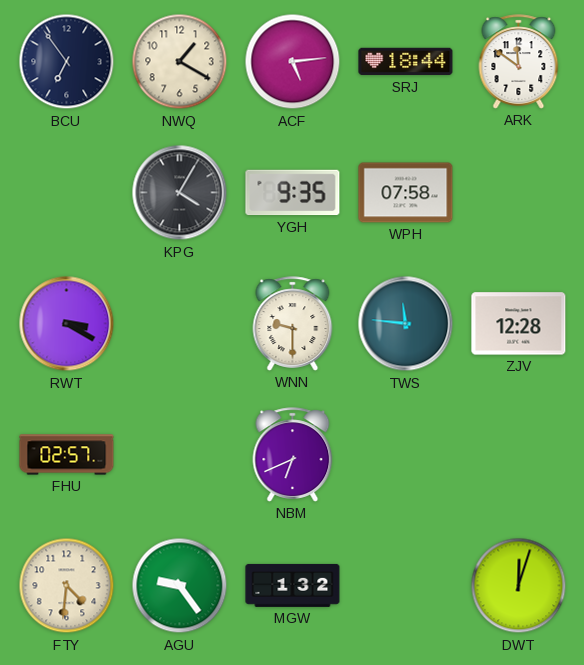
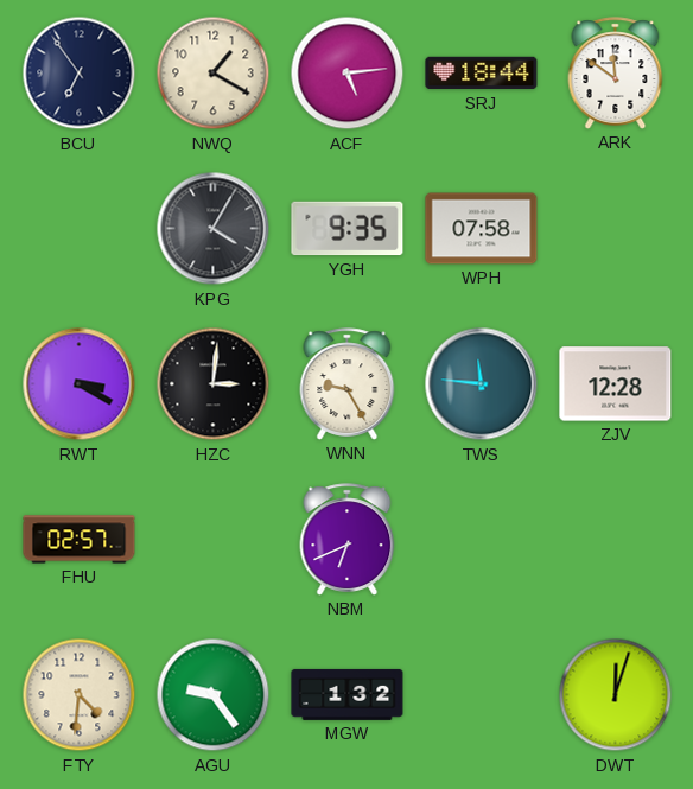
HZC: none -> 3:01 (214, 384)
WNN: 9:30 -> 9:25 (348, 384)
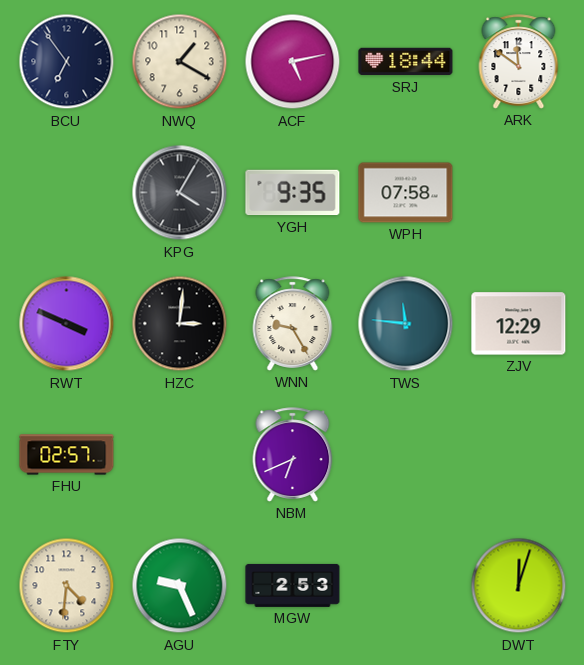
ACF: 5:14 -> 5:13 (293, 62)
RWT: 3:20 -> 3:49 (67, 324)
ZJV: 12:28 -> 12:29 (519, 324)
AGU: 9:24 -> 9:26 (180, 586)
MGW: 1:32 -> 2:53 (293, 585)
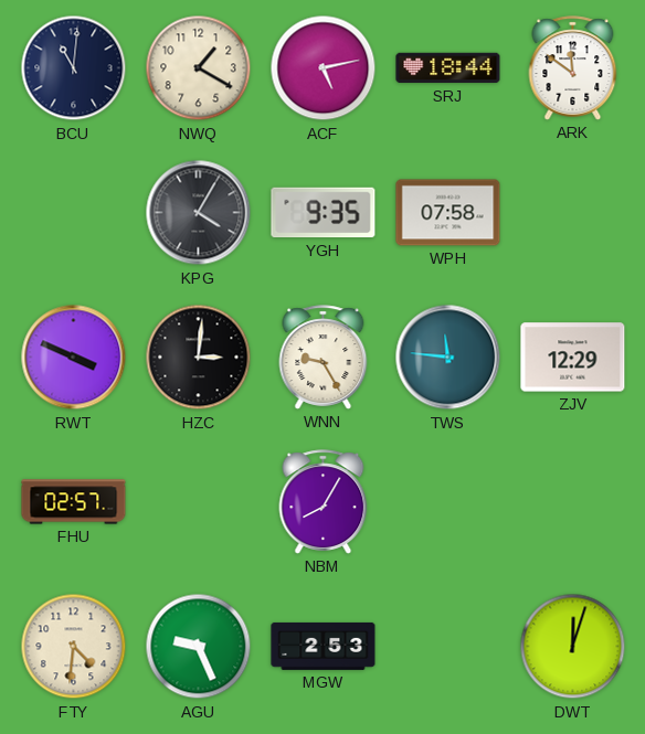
BCU: 6:54 -> 11:01 (74, 68)
NBM: 6:41 -> 8:05 (324, 502)
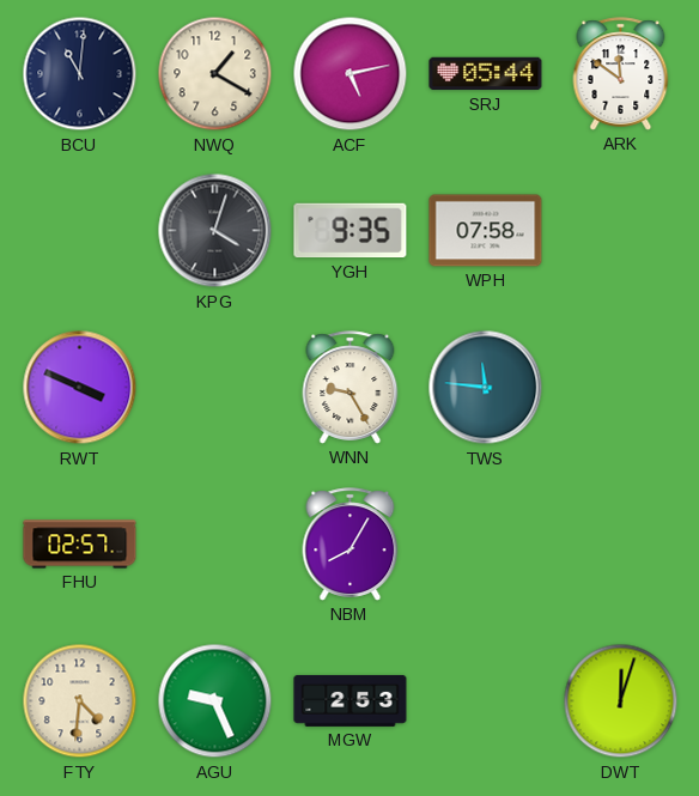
SRJ: 18:44 -> 05:44 (486, 74)
KPG: 4:05 -> 4:03 (215, 231)
HZC: 3:01 -> none (199, 358)
ZJV: 12:29 -> none (573, 358)
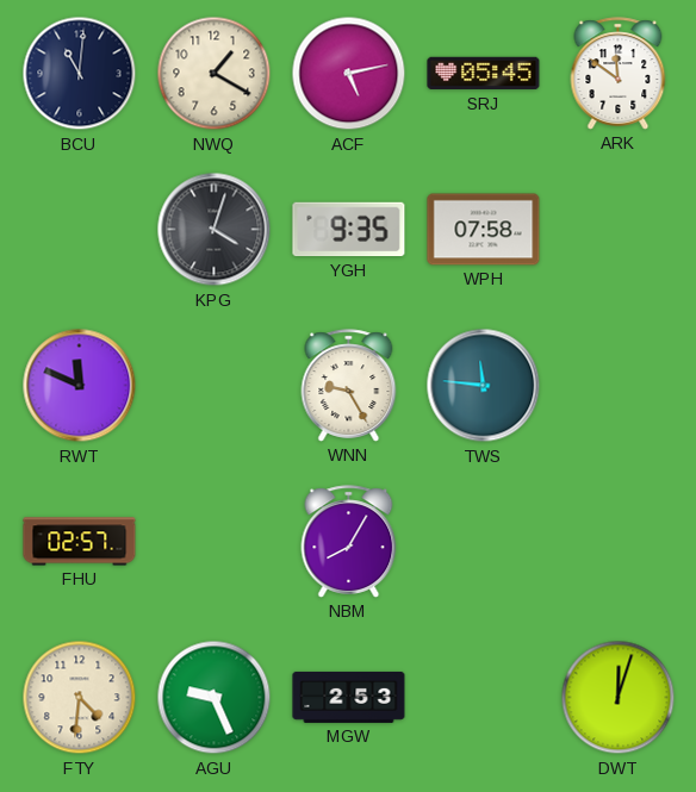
SRJ: 05:44 -> 05:45 (484, 74)
RWT: 3:49 -> 11:49 (80, 386)
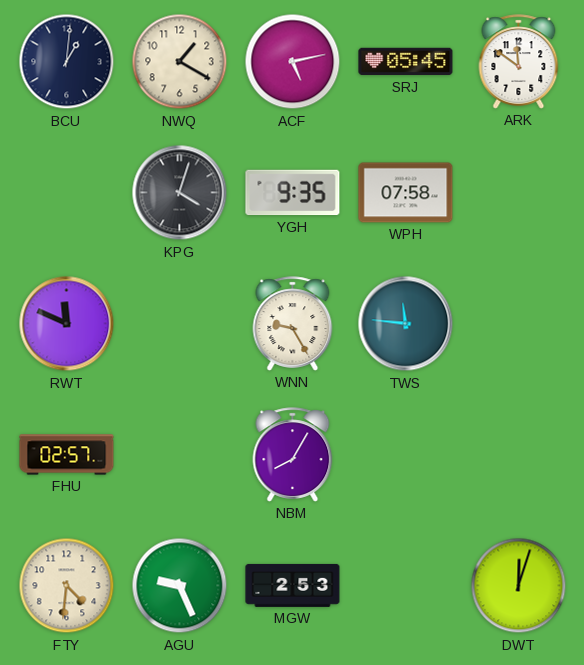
BCU: 11:01 -> 1:01 (67, 62)
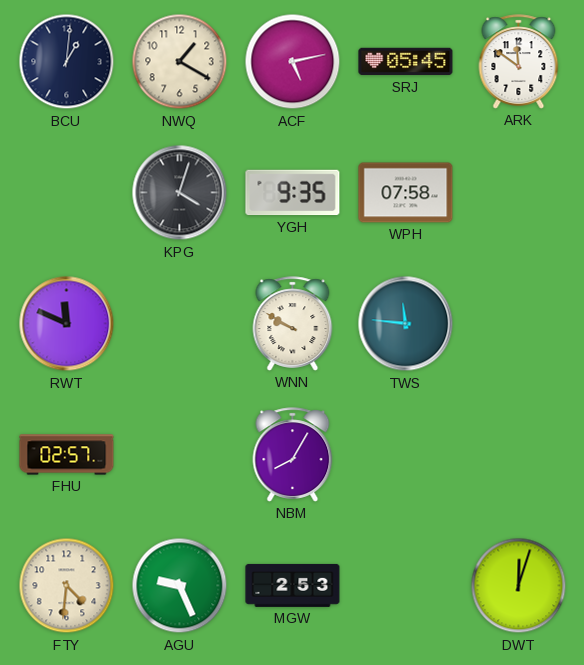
WNN: 9:25 -> 9:50 (293, 324)
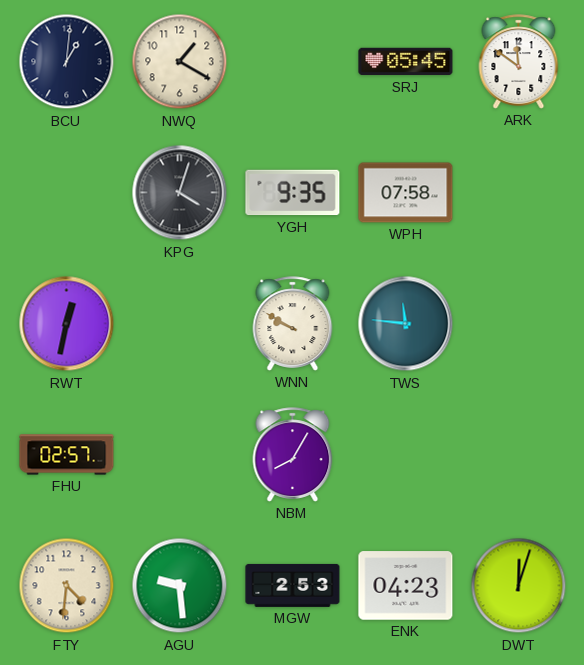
ACF: 5:13 -> none (293, 62)
RWT: 11:49 -> 12:32 (67, 324)
AGU: 9:26 -> 9:29 (180, 586)
ENK: none -> 04:23 (406, 586)
